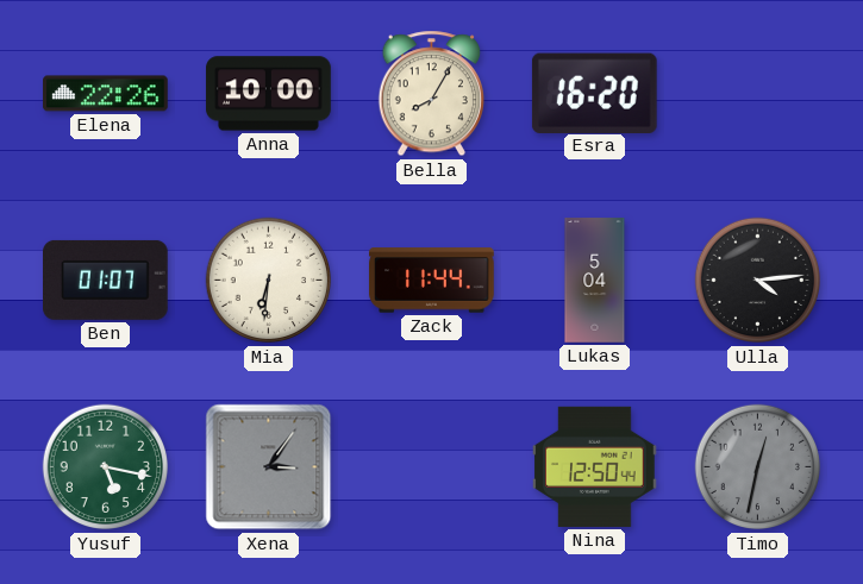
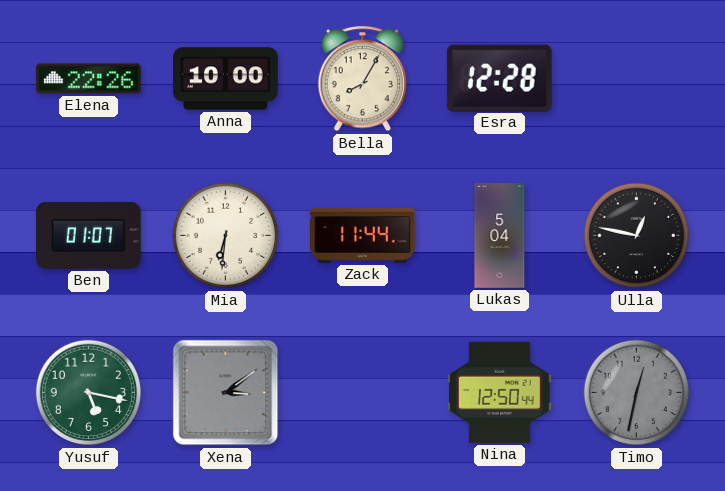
Esra: 16:20 -> 12:28 (499, 78)
Ulla: 4:14 -> 12:47 (637, 236)
Xena: 3:06 -> 3:09 (226, 393)
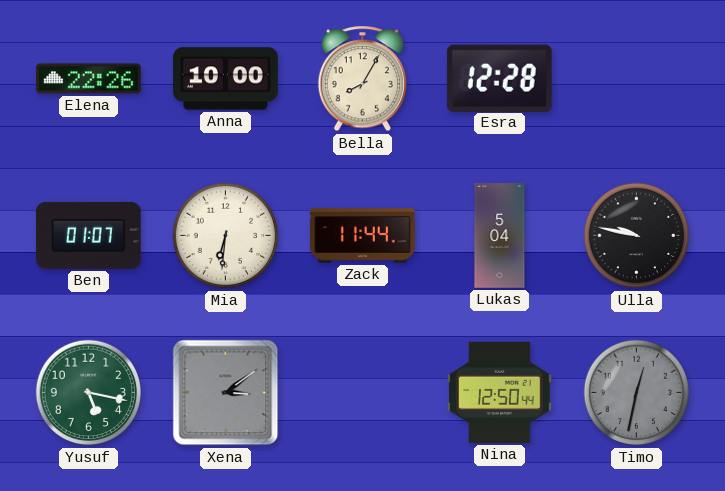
Ulla: 12:47 -> 9:47 (637, 236)
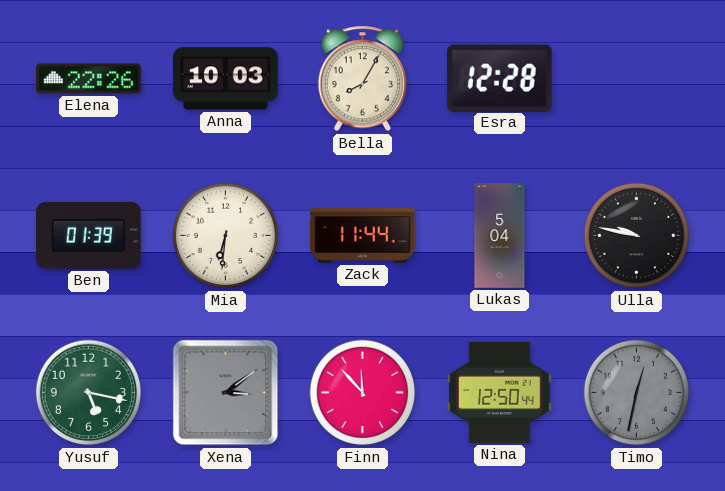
Anna: 10:00 -> 10:03 (226, 79)
Ben: 01:07 -> 01:39 (89, 235)
Finn: none -> 11:53 (363, 393)
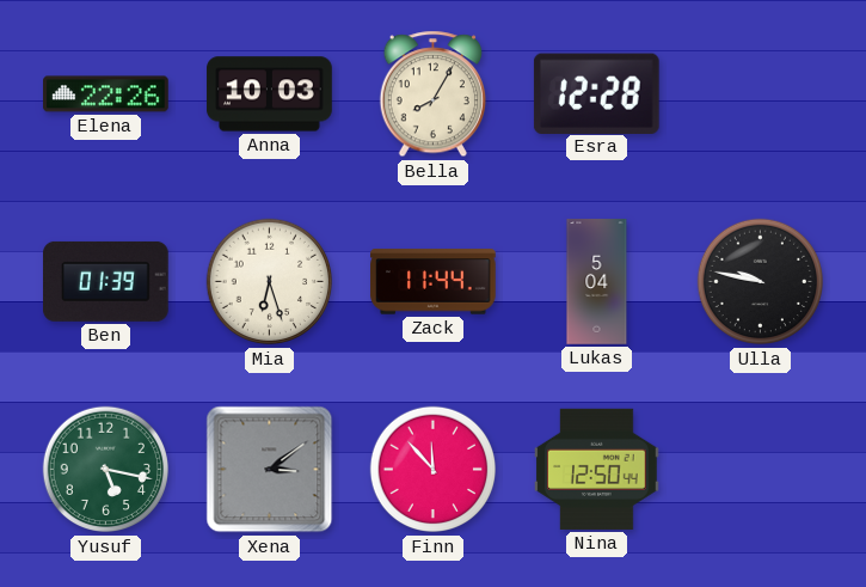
Mia: 6:31 -> 6:27 (270, 282)
Timo: 12:32 -> none (637, 393)
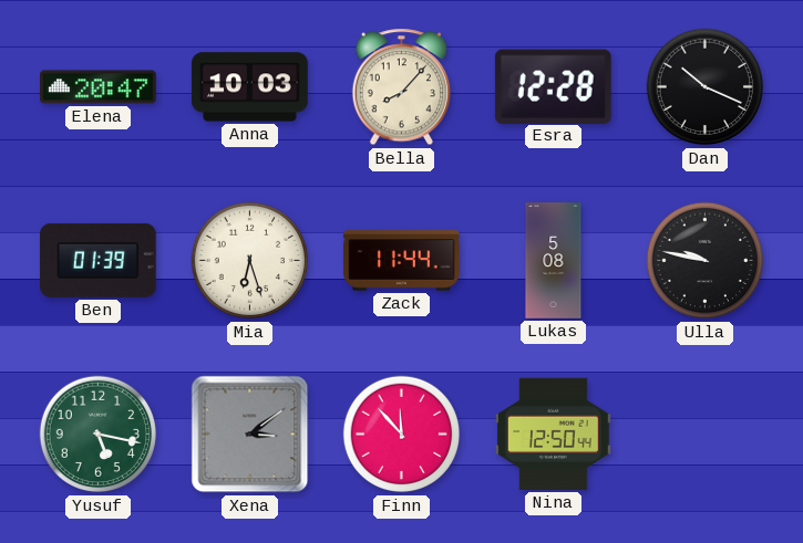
Elena: 22:26 -> 20:47 (99, 87)
Bella: 8:05 -> 8:07 (401, 87)
Dan: none -> 10:19 (706, 87)
Lukas: 5:04 -> 5:08 (554, 261)
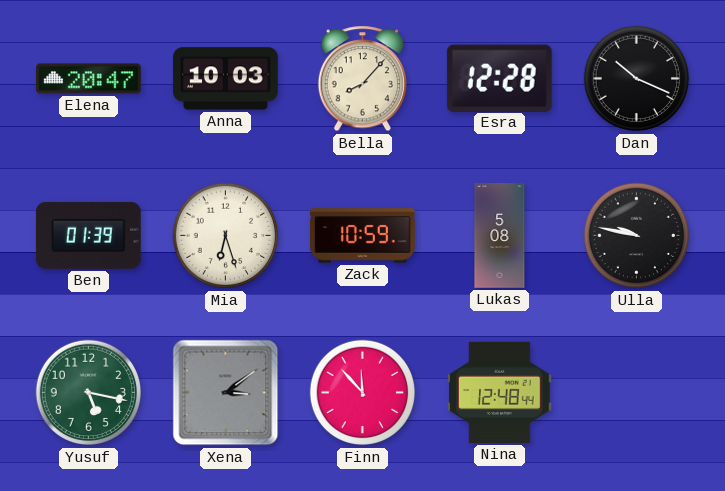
Zack: 11:44 -> 10:59 (363, 236)
Nina: 12:50 -> 12:48 (500, 392)
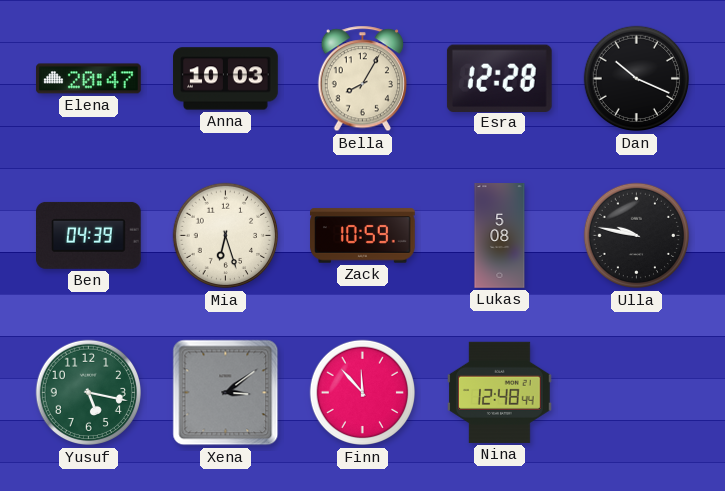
Bella: 8:07 -> 8:05 (362, 79)
Ben: 01:39 -> 04:39 (89, 235)
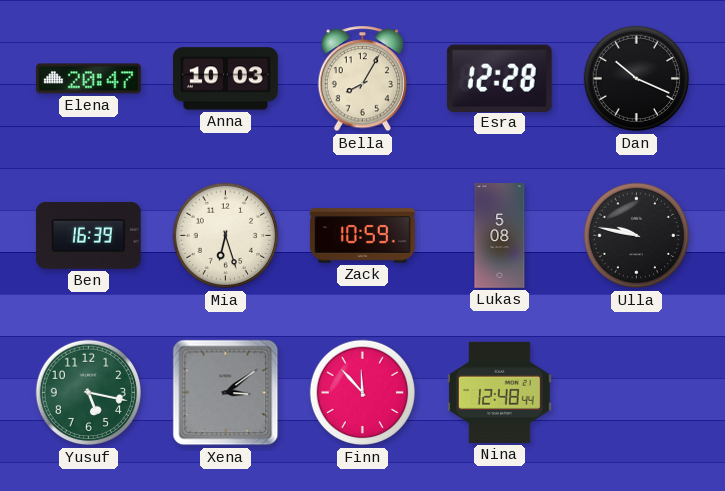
Ben: 04:39 -> 16:39 (89, 235)
